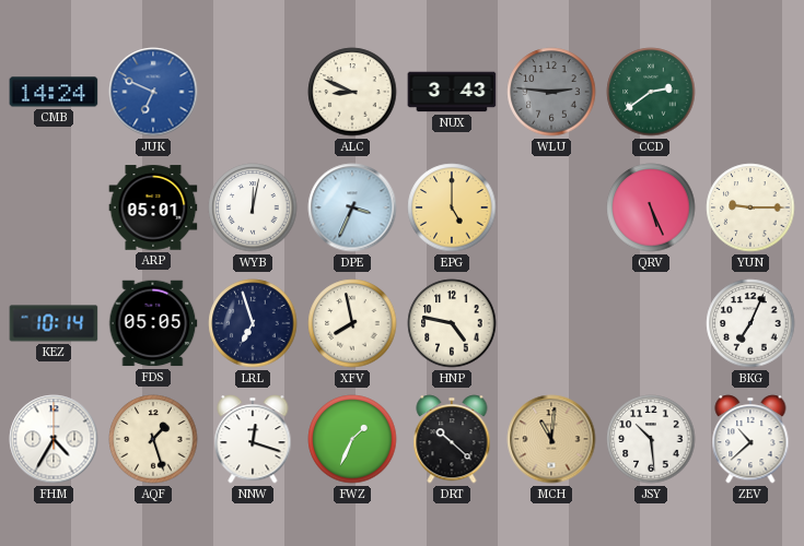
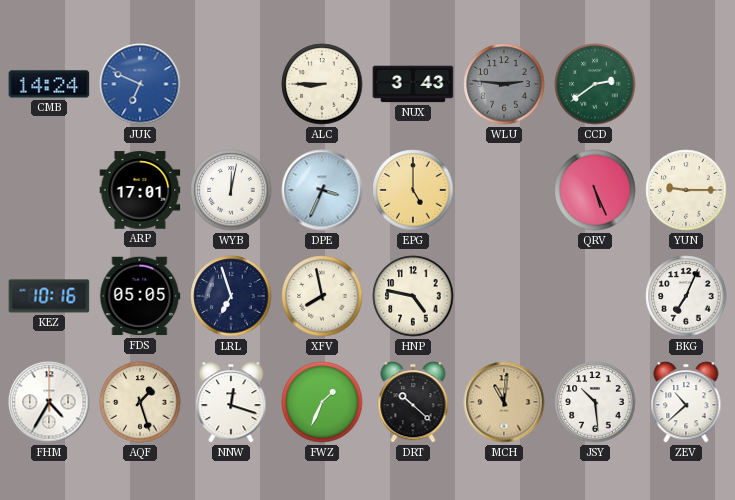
ALC: 8:49 -> 8:45 (322, 84)
ARP: 05:01 -> 17:01 (140, 190)
KEZ: 10:14 -> 10:16 (49, 296)
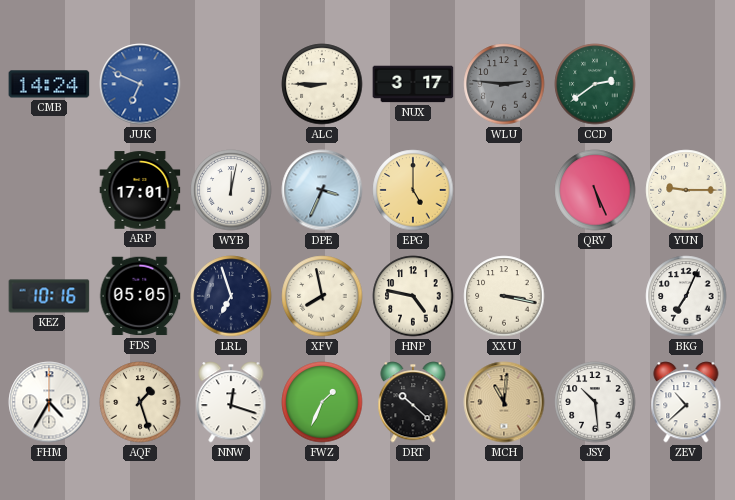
NUX: 3:43 -> 3:17 (413, 84)
XXU: none -> 3:17 (504, 296)
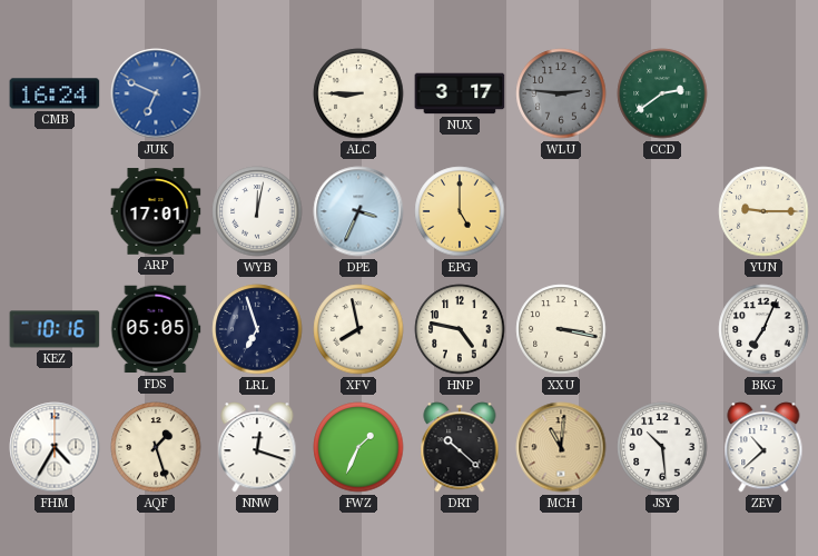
CMB: 14:24 -> 16:24 (55, 93)
QRV: 5:26 -> none (595, 190)
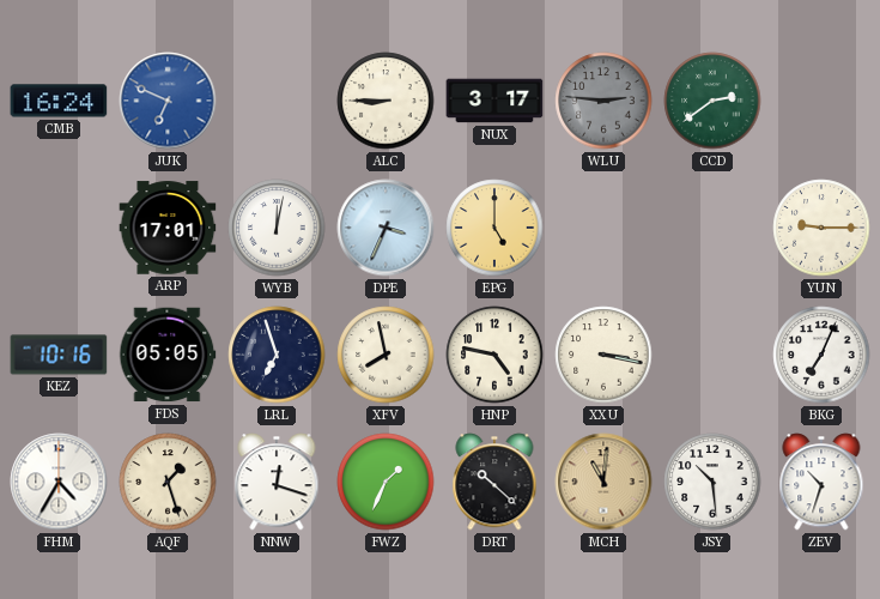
ZEV: 10:38 -> 10:33 (821, 482)
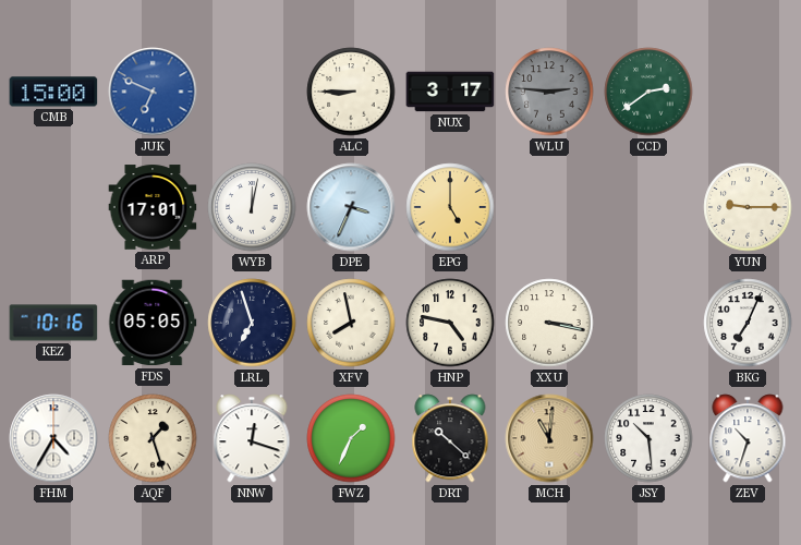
CMB: 16:24 -> 15:00 (53, 92)
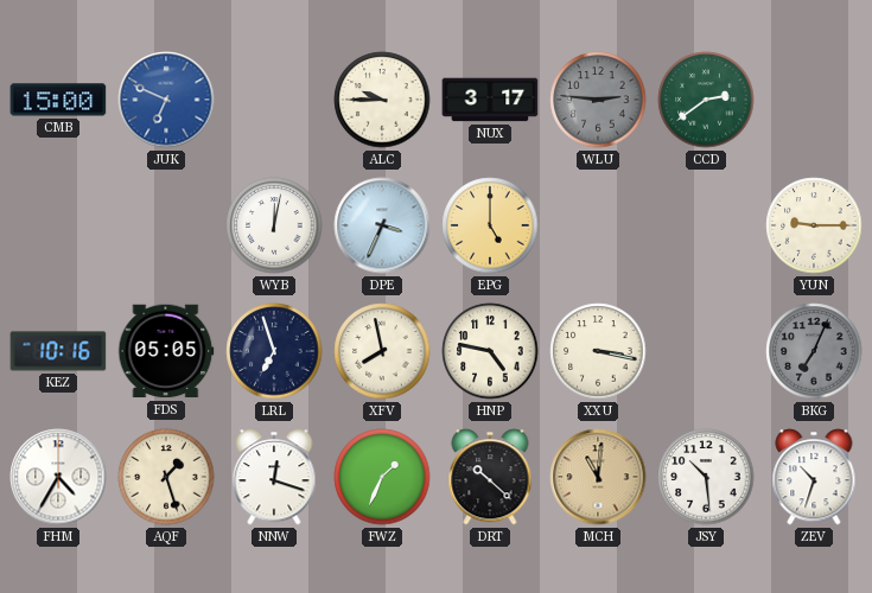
ALC: 8:45 -> 9:45 (382, 100)
ARP: 17:01 -> none (153, 207)
BKG dial: white -> grey (814, 351)
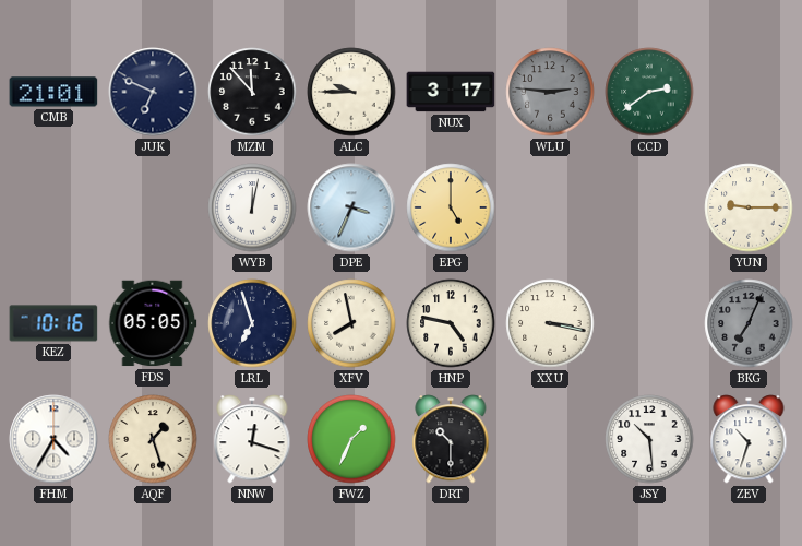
CMB: 15:00 -> 21:01 (53, 92)
JUK dial: blue -> navy (153, 92)
MZM: none -> 11:53 (252, 92)
DRT: 10:22 -> 10:30 (451, 439)
MCH: 11:01 -> none (598, 477)
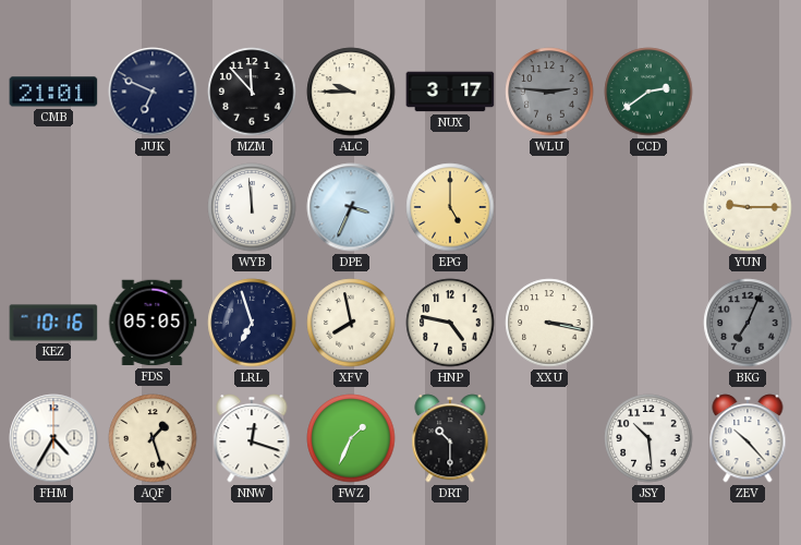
WYB: 12:02 -> 11:59 (252, 207)
ZEV: 10:33 -> 10:23 (748, 438)
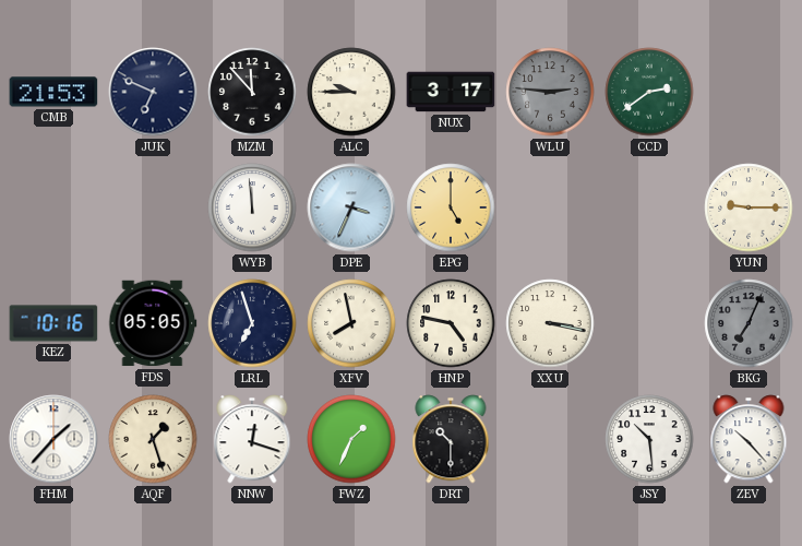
CMB: 21:01 -> 21:53 (53, 92)
FHM: 4:35 -> 1:37 (53, 439)
